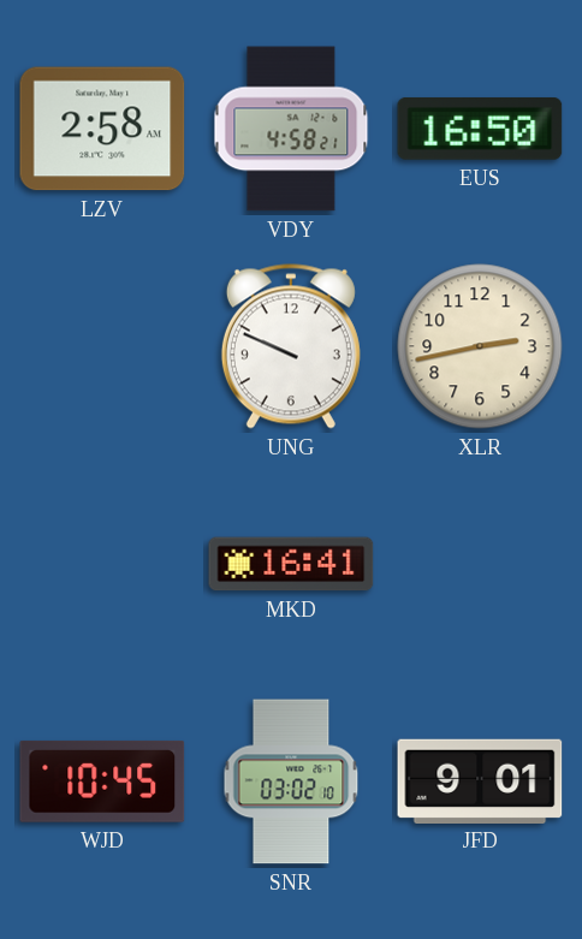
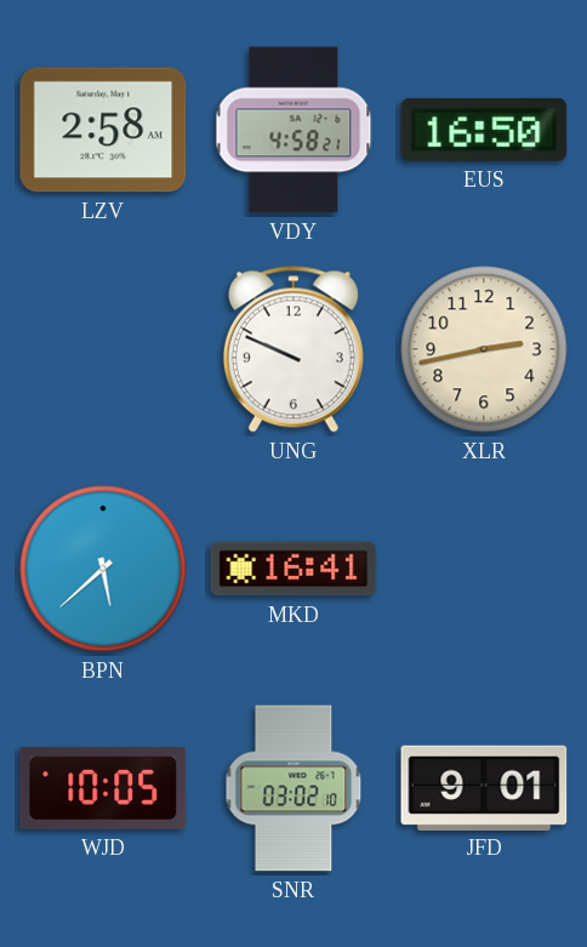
BPN: none -> 5:38 (103, 569)
WJD: 10:45 -> 10:05 (103, 788)
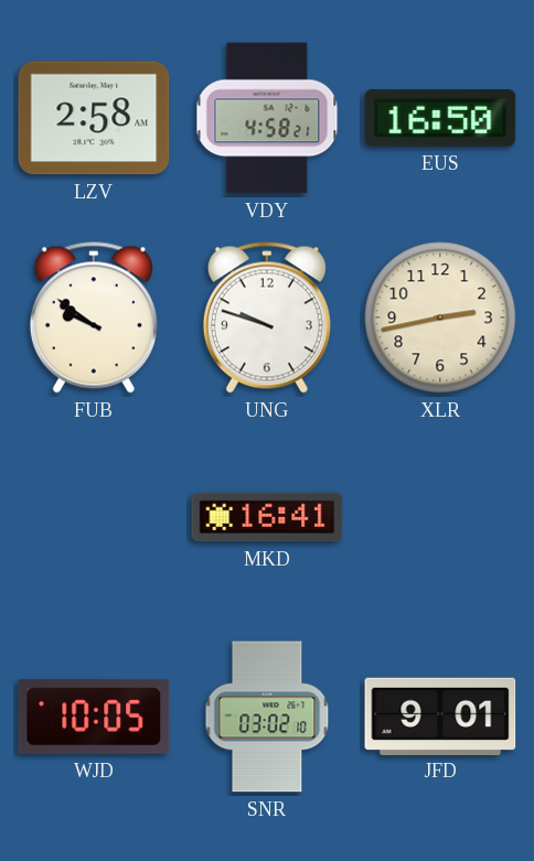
FUB: none -> 9:51 (94, 318)
UNG: 9:49 -> 9:48 (267, 318)
BPN: 5:38 -> none (103, 569)
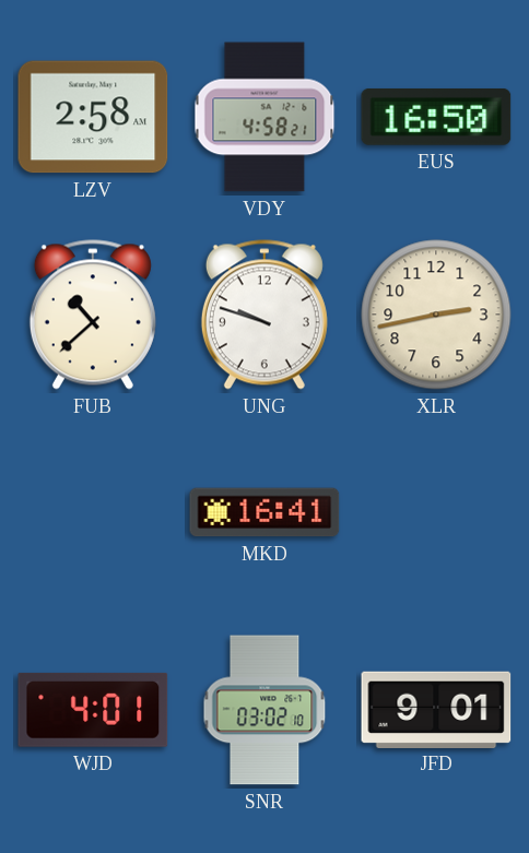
FUB: 9:51 -> 10:38 (93, 315)
WJD: 10:05 -> 4:01 (93, 710)
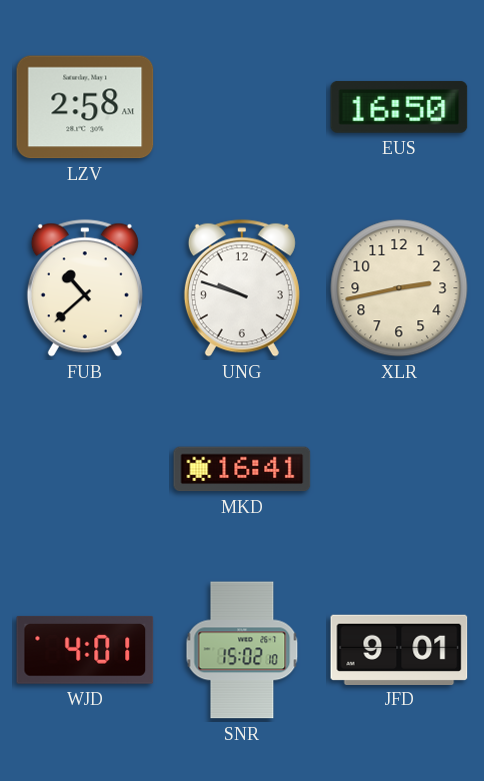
VDY: 4:58 -> none (264, 117)
SNR: 03:02 -> 15:02 (242, 650)
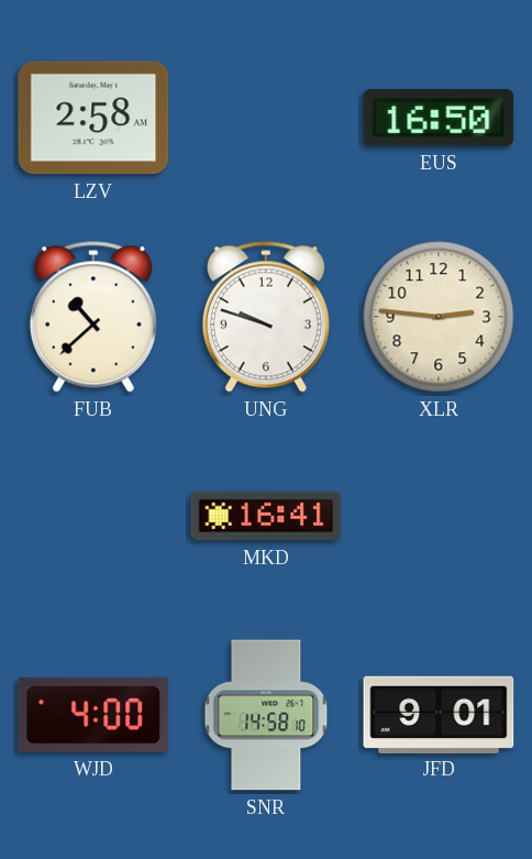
XLR: 2:43 -> 2:46 (439, 317)
WJD: 4:01 -> 4:00 (93, 715)
SNR: 15:02 -> 14:58 (266, 715)
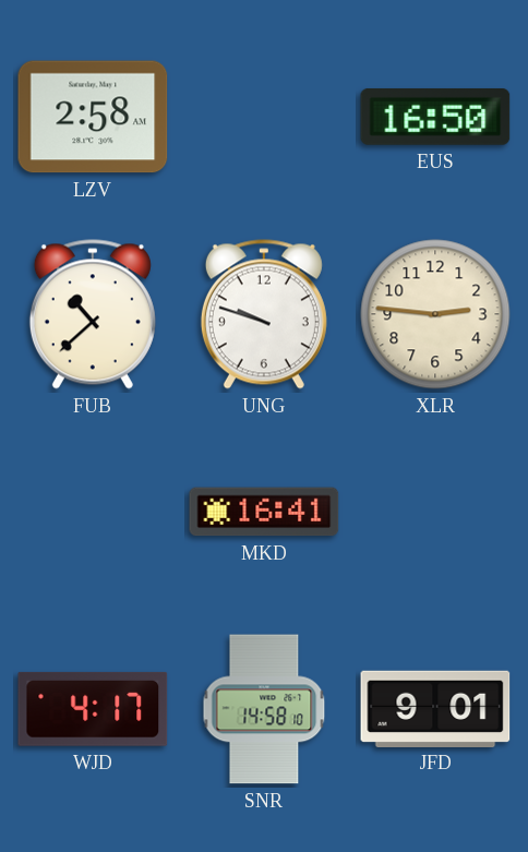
WJD: 4:00 -> 4:17 (93, 709)
